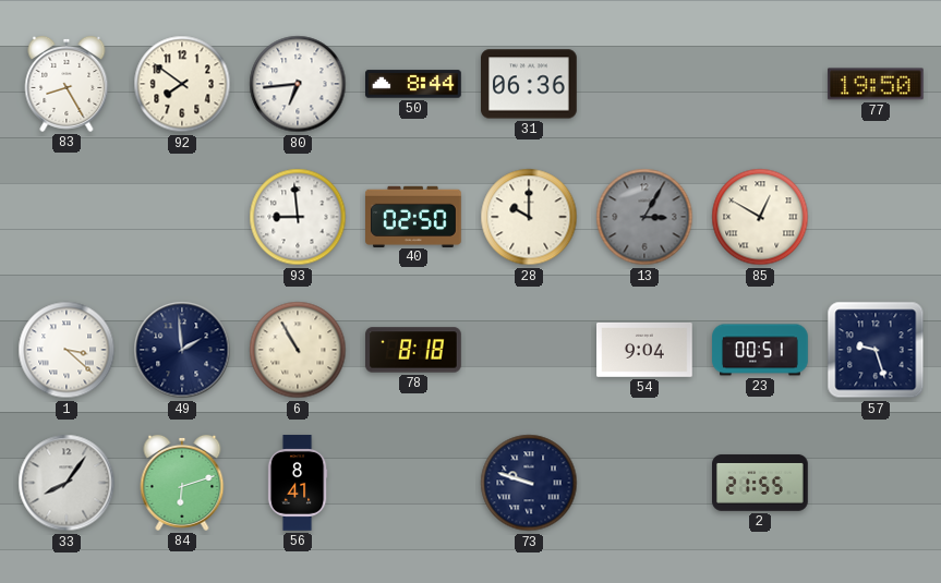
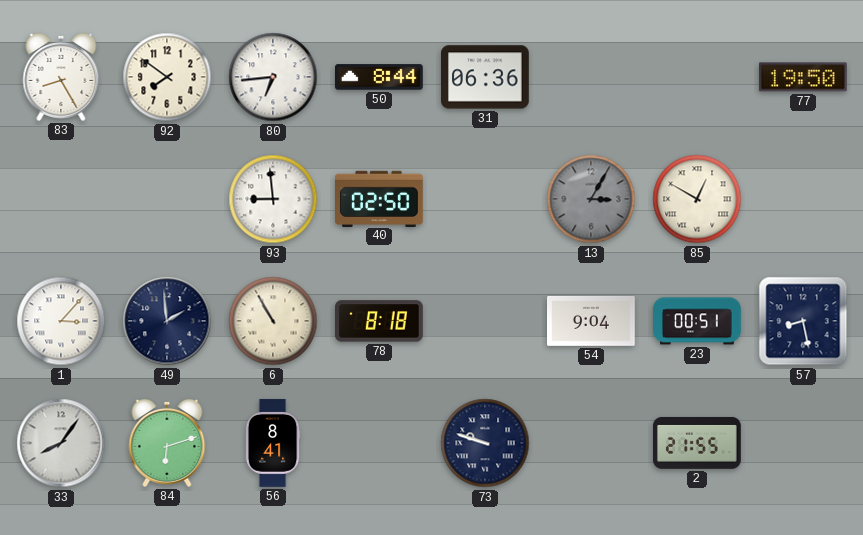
28: 10:00 -> none (529, 217)
1: 3:22 -> 3:07 (61, 321)
57: 9:27 -> 8:28 (803, 321)
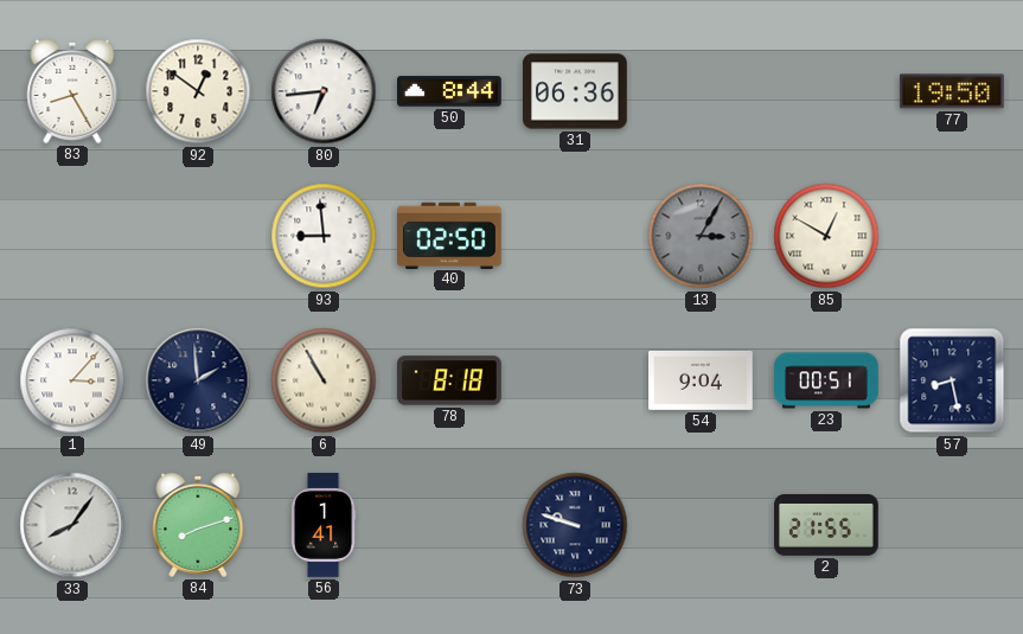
92: 7:51 -> 12:51 (198, 91)
84: 6:12 -> 8:12 (198, 525)
56: 8:41 -> 1:41 (324, 525)
